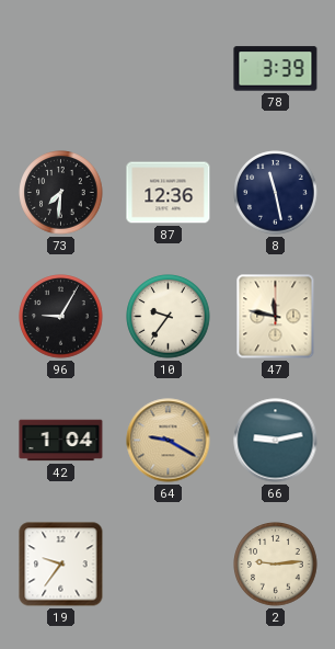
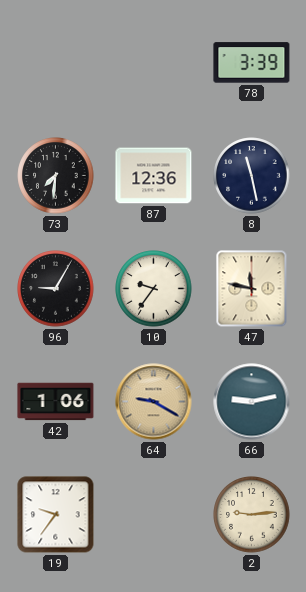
42: 1:04 -> 1:06 (56, 402)
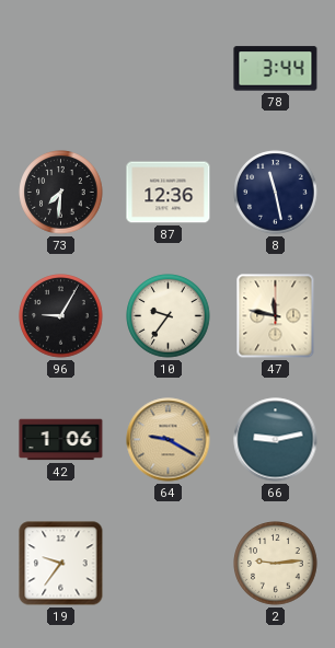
78: 3:39 -> 3:44 (276, 69)
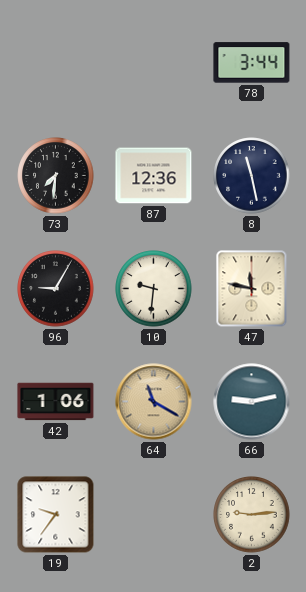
10: 9:36 -> 9:31 (154, 289)
64: 9:20 -> 11:20 (154, 402)
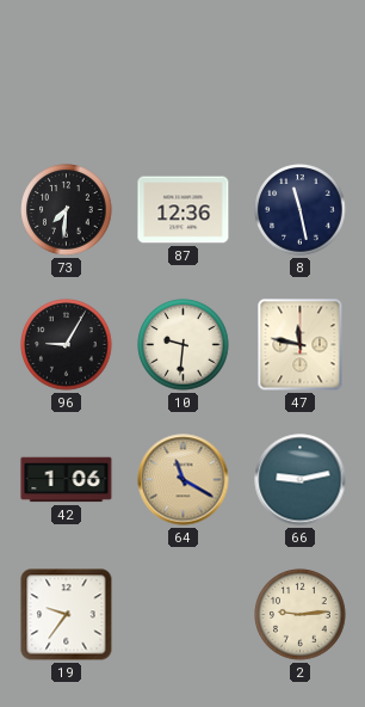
78: 3:44 -> none (252, 63)
